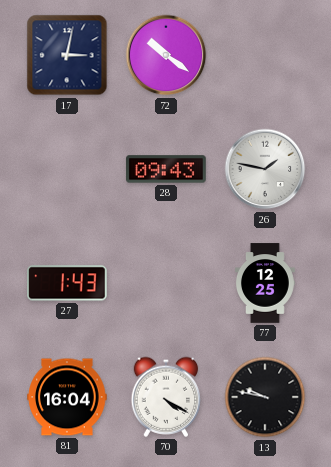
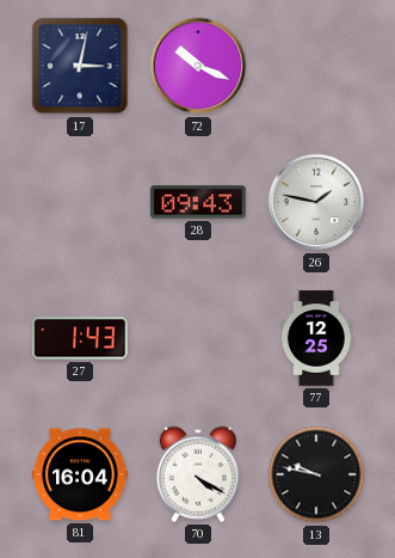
72: 10:21 -> 10:19 (198, 66)
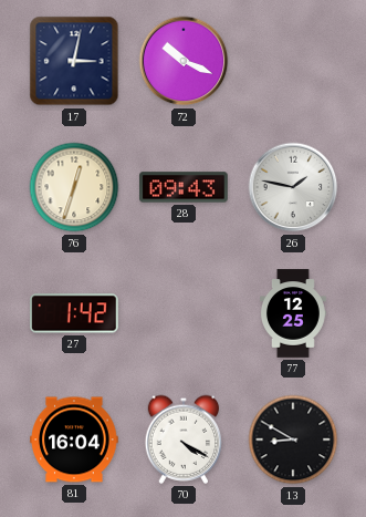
76: none -> 12:33 (74, 187)
27: 1:43 -> 1:42 (75, 313)
13: 9:47 -> 8:50 (293, 440)
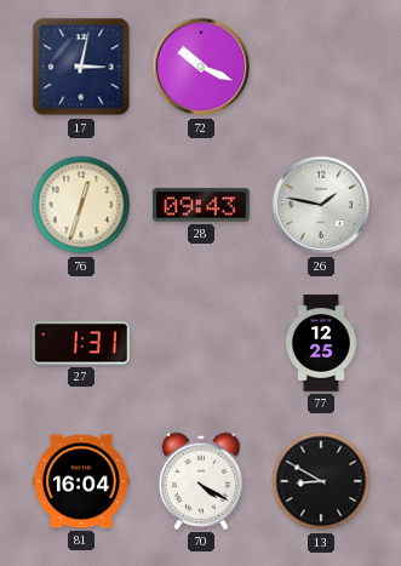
27: 1:42 -> 1:31 (82, 343)
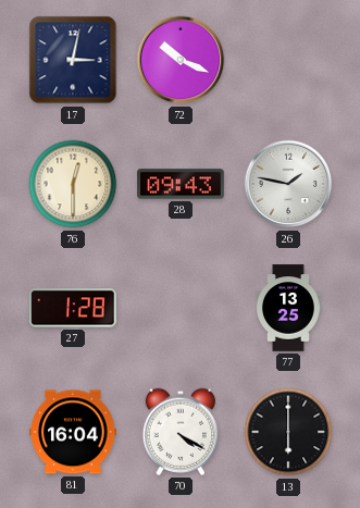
76: 12:33 -> 12:30 (73, 184)
27: 1:31 -> 1:28 (74, 308)
77: 12:25 -> 13:25 (288, 308)
13: 8:50 -> 6:00 (288, 432)
